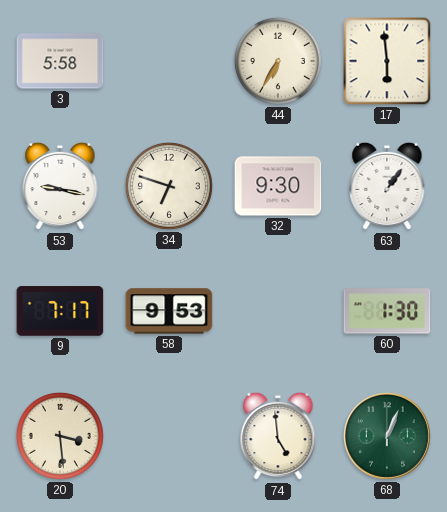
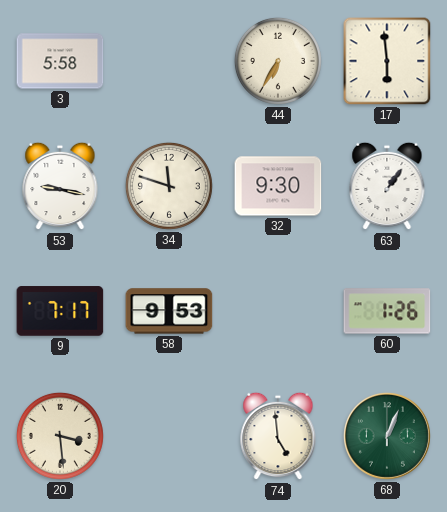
34: 6:48 -> 11:48 (169, 186)
60: 1:30 -> 1:26 (387, 311)
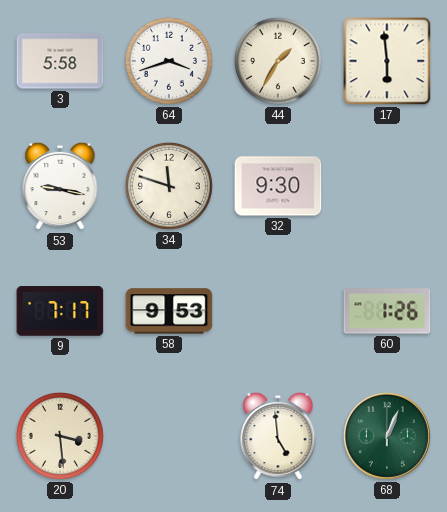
64: none -> 3:42 (169, 61)
44: 6:35 -> 1:35 (278, 61)
63: 1:06 -> none (387, 186)
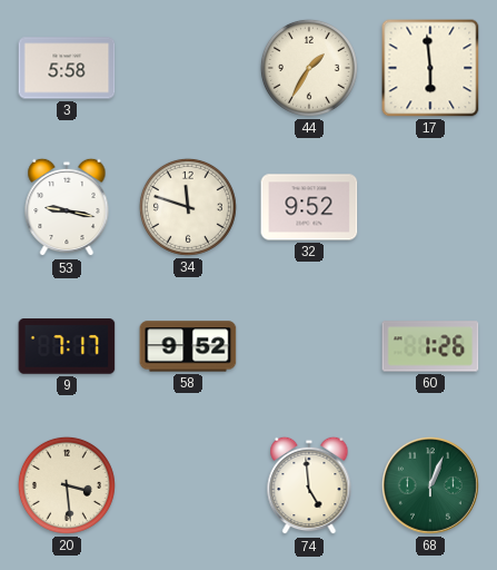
64: 3:42 -> none (169, 61)
32: 9:30 -> 9:52 (309, 207)
58: 9:53 -> 9:52 (188, 346)
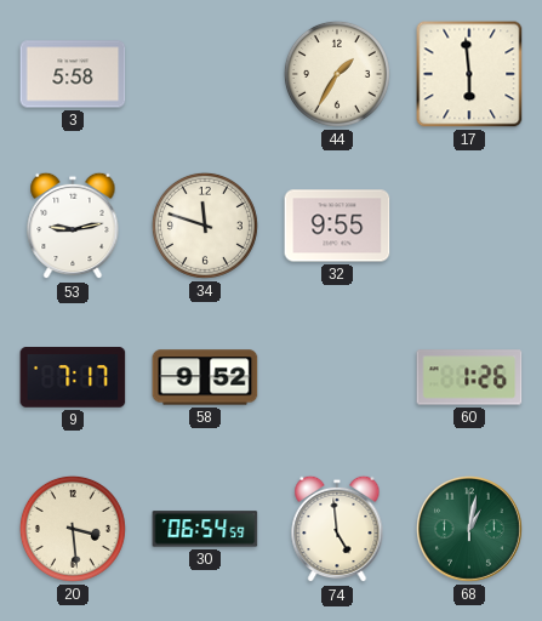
53: 9:17 -> 9:13 (73, 226)
32: 9:52 -> 9:55 (337, 226)
30: none -> 06:54 (205, 529)
68: 1:04 -> 1:02 (469, 529)
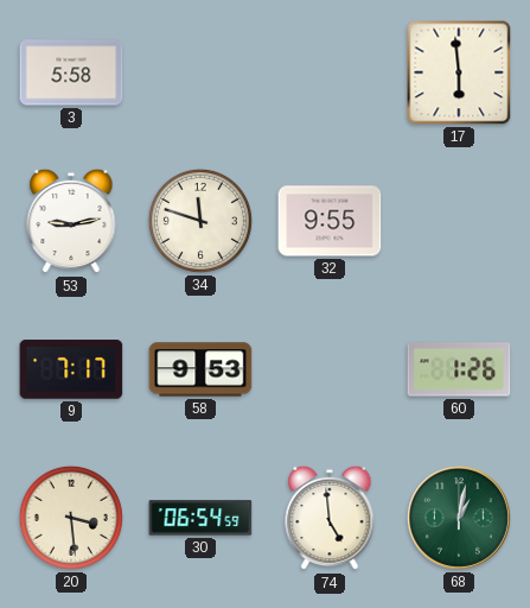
44: 1:35 -> none (337, 74)
58: 9:52 -> 9:53 (200, 369)
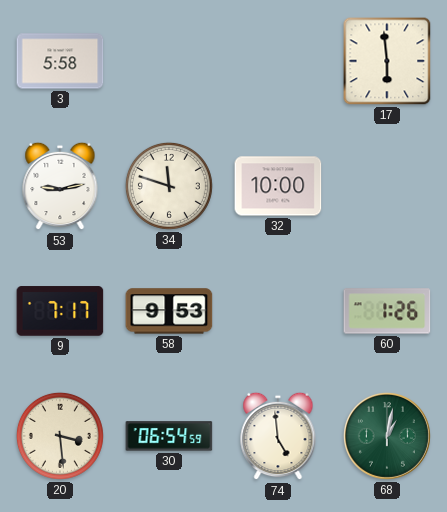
32: 9:55 -> 10:00 (278, 186)
